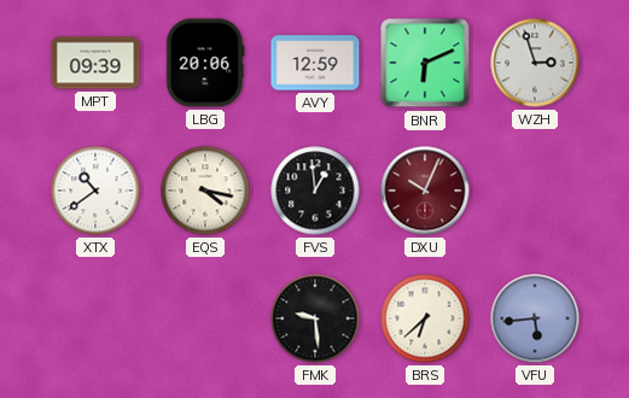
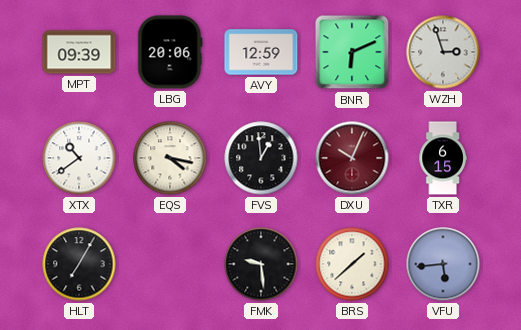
TXR: none -> 6:15 (443, 158)
HLT: none -> 7:05 (79, 264)
BRS: 6:38 -> 1:38 (352, 264)
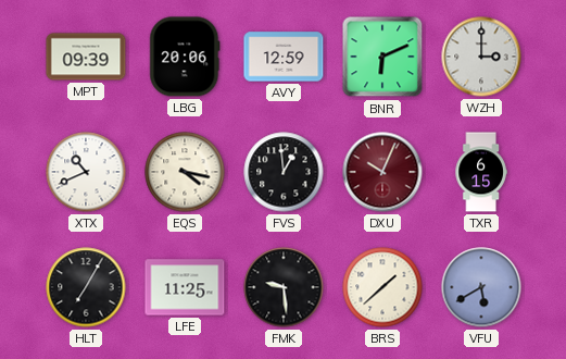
WZH: 2:57 -> 3:00 (481, 57)
XTX: 10:39 -> 10:41 (86, 172)
LFE: none -> 11:25 (185, 287)
VFU: 5:44 -> 5:40 (481, 287)
